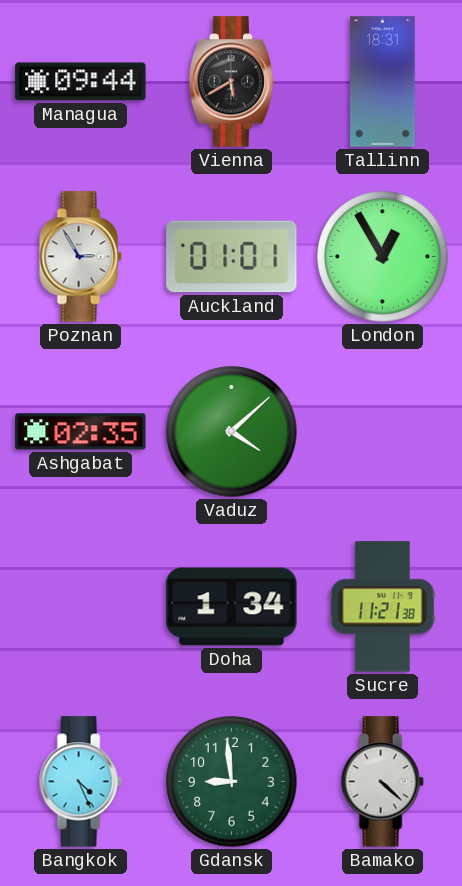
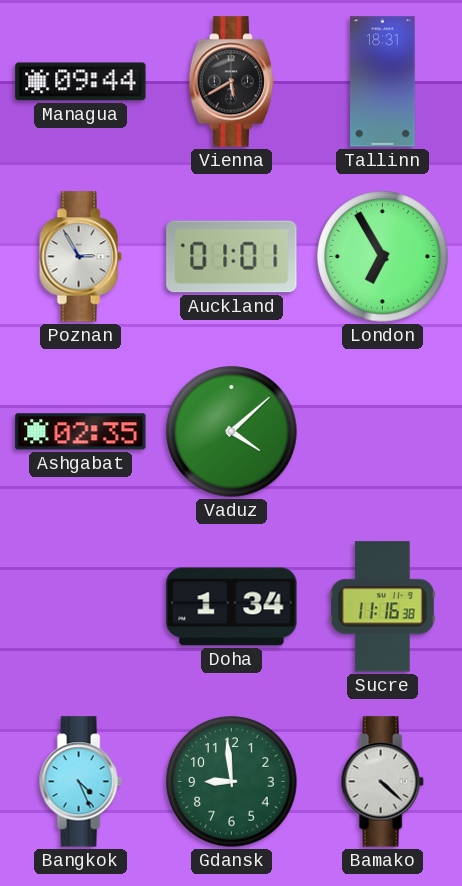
London: 12:55 -> 6:55 (383, 257)
Sucre: 11:21 -> 11:16 (382, 607)
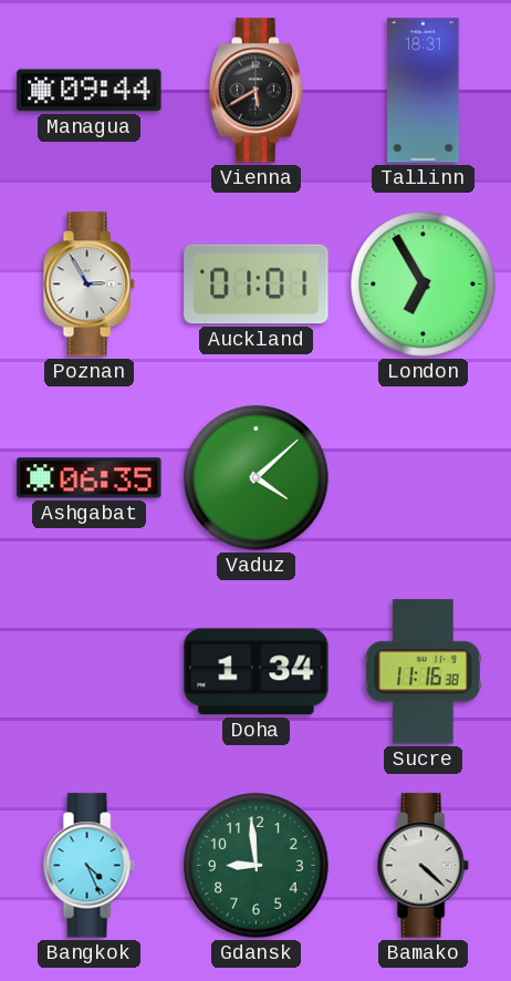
Ashgabat: 02:35 -> 06:35 (90, 478)
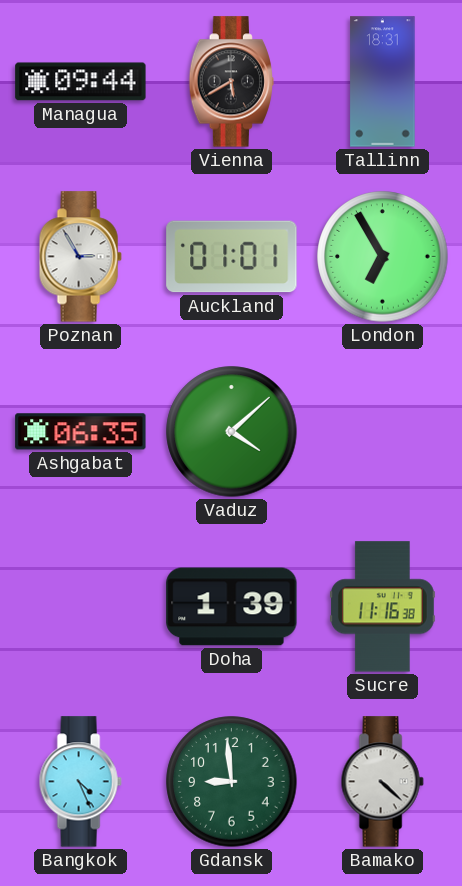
Doha: 1:34 -> 1:39 (232, 607)
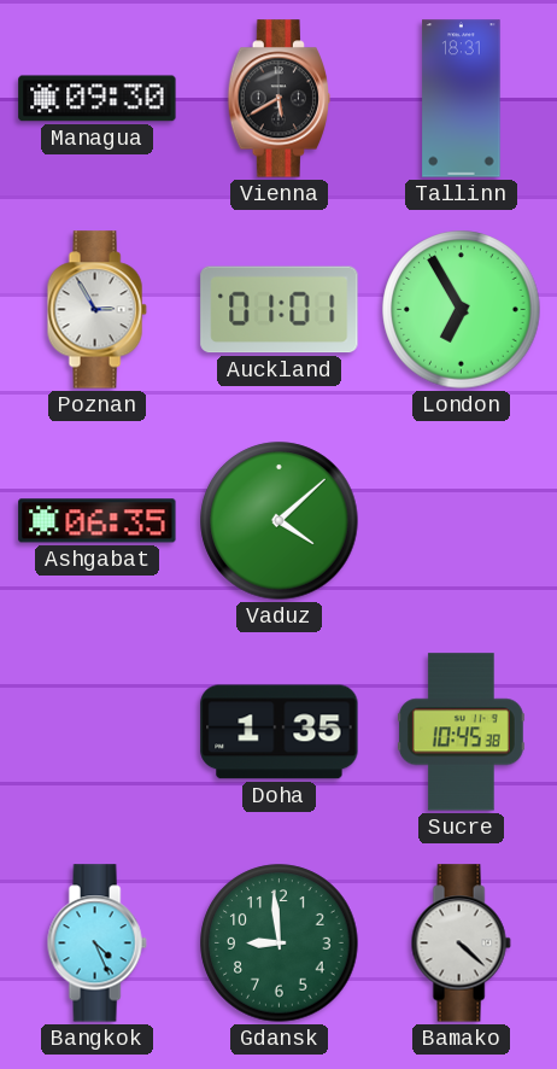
Managua: 09:44 -> 09:30 (98, 99)
Doha: 1:39 -> 1:35 (280, 732)
Sucre: 11:16 -> 10:45 (461, 732)
